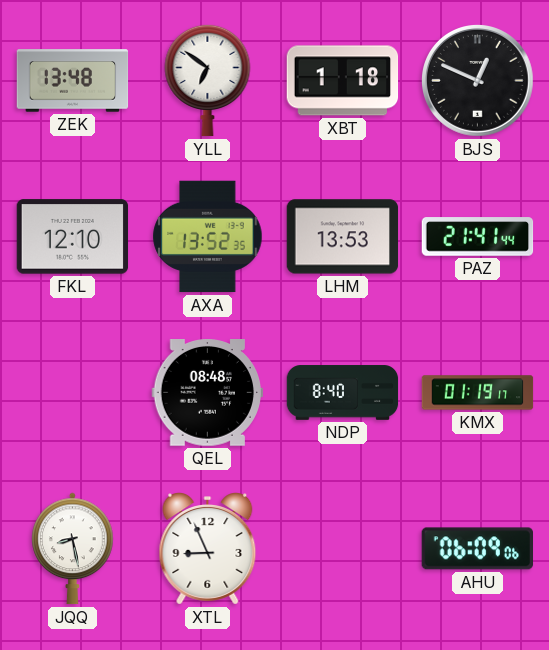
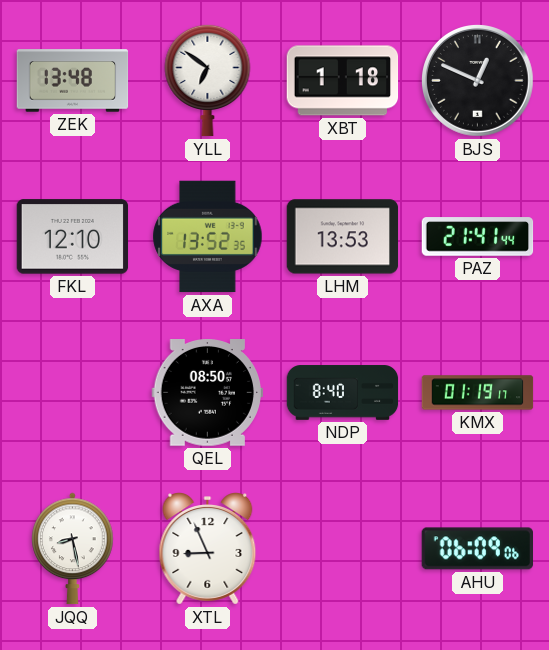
QEL: 08:48 -> 08:50 (208, 393)
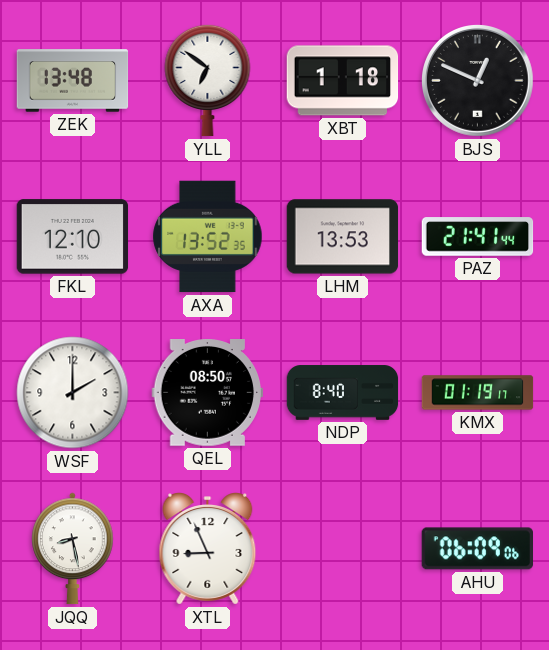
WSF: none -> 2:00 (73, 393)
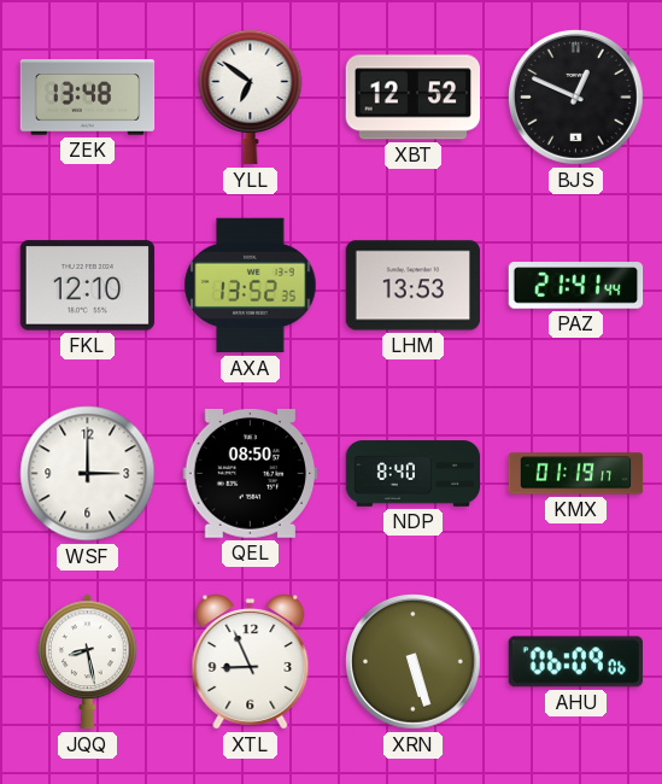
XBT: 1:18 -> 12:52 (414, 98)
WSF: 2:00 -> 3:00 (88, 474)
XRN: none -> 5:27 (414, 662)
